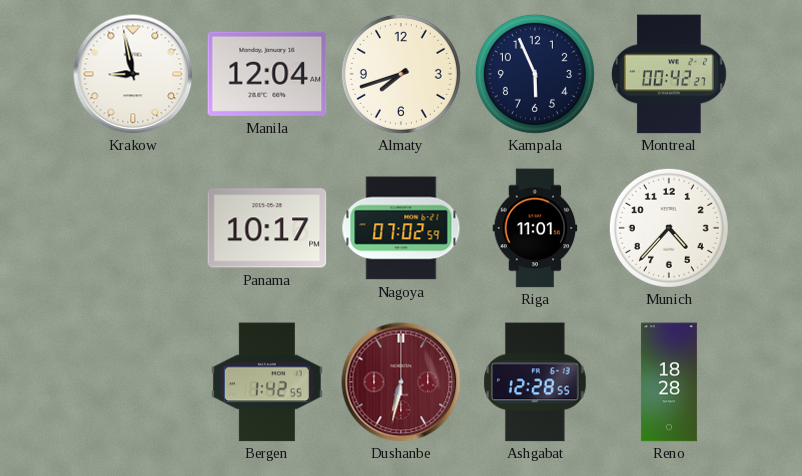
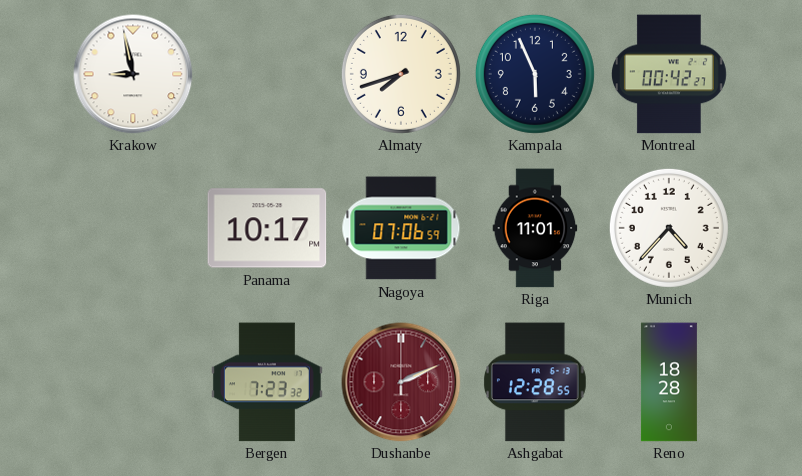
Manila: 12:04 -> none (267, 74)
Nagoya: 07:02 -> 07:06 (401, 228)
Bergen: 1:42 -> 7:23 (267, 382)
Dushanbe: 6:32 -> 2:11 (401, 382)
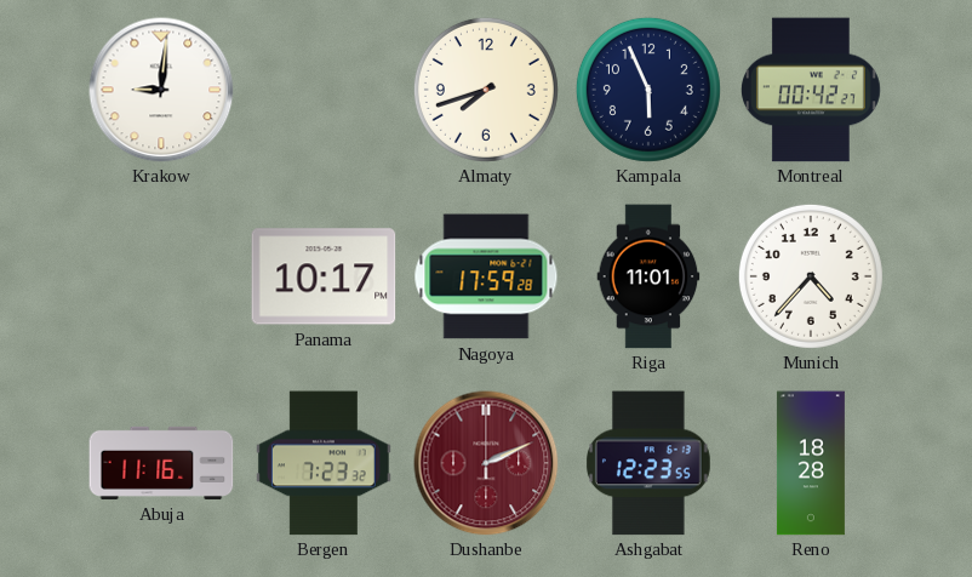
Krakow: 8:58 -> 9:01 (161, 90)
Nagoya: 07:06 -> 17:59 (486, 276)
Abuja: none -> 11:16 (161, 463)
Ashgabat: 12:28 -> 12:23 (648, 463)
